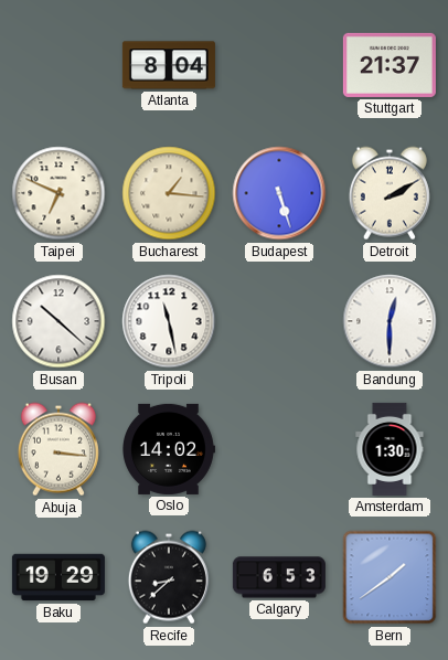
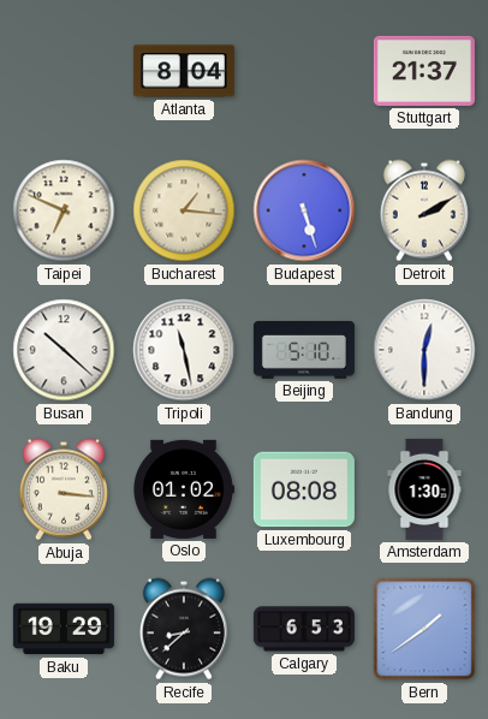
Beijing: none -> 5:10 (304, 350)
Oslo: 14:02 -> 01:02 (184, 489)
Luxembourg: none -> 08:08 (304, 489)
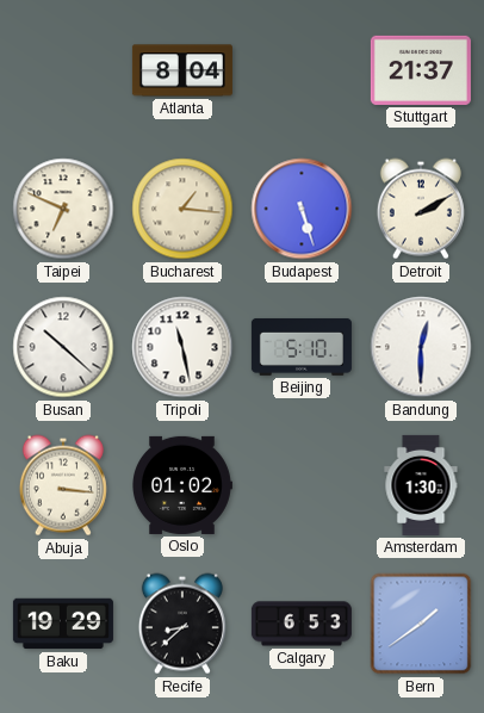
Luxembourg: 08:08 -> none (304, 489)
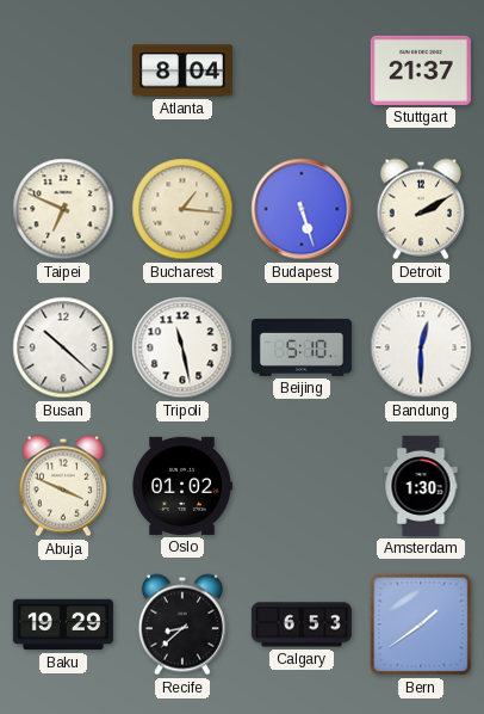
Abuja: 3:16 -> 3:49 (63, 486)
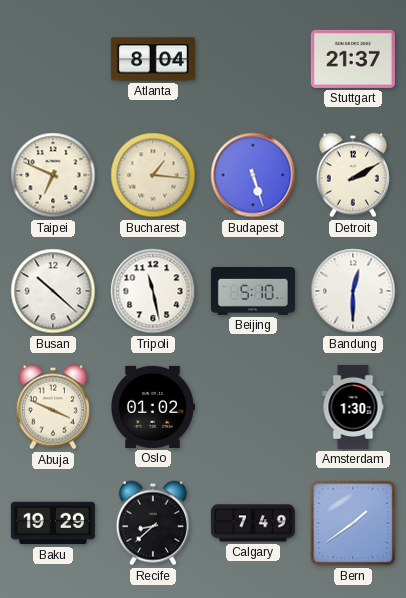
Calgary: 6:53 -> 7:49 (253, 523)
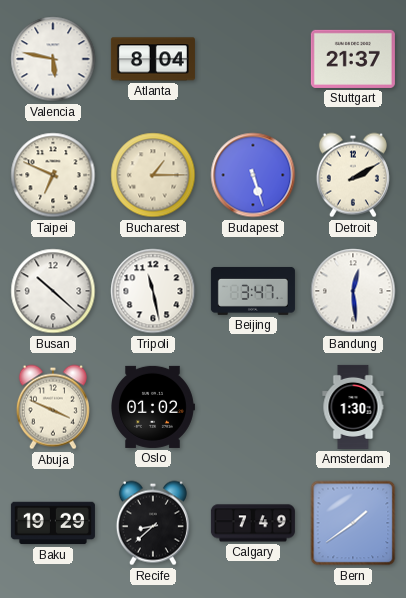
Valencia: none -> 5:47 (53, 59)
Bucharest: 1:16 -> 1:15 (153, 175)
Beijing: 5:10 -> 3:47 (253, 291)
Bandung: 12:30 -> 12:29 (353, 291)
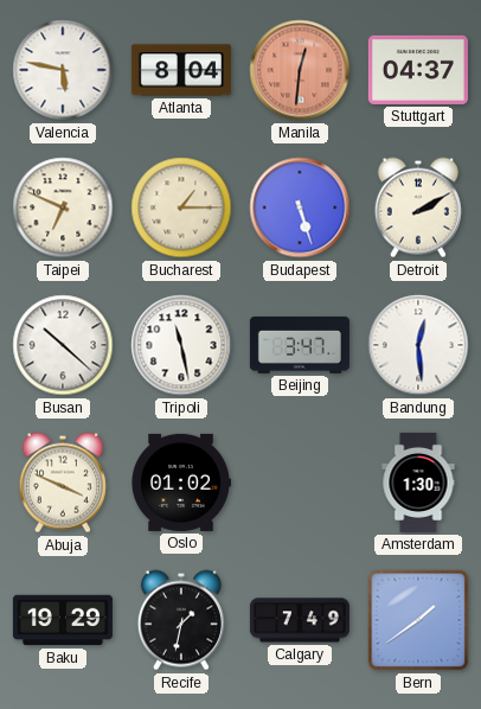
Manila: none -> 12:31 (300, 70)
Stuttgart: 21:37 -> 04:37 (418, 70)
Recife: 8:38 -> 1:32 (181, 620)
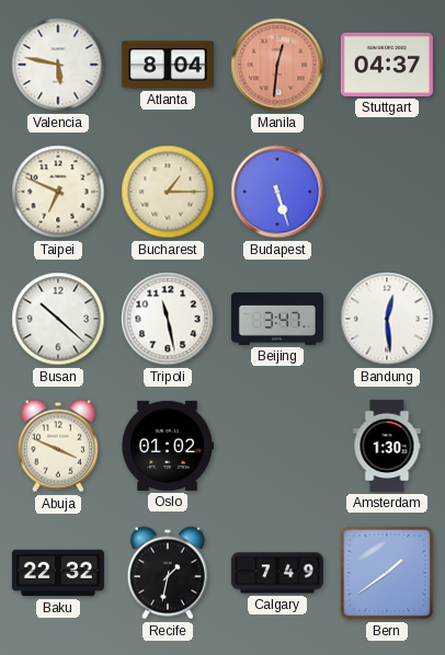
Detroit: 2:10 -> none (418, 207)
Baku: 19:29 -> 22:32 (58, 573)
